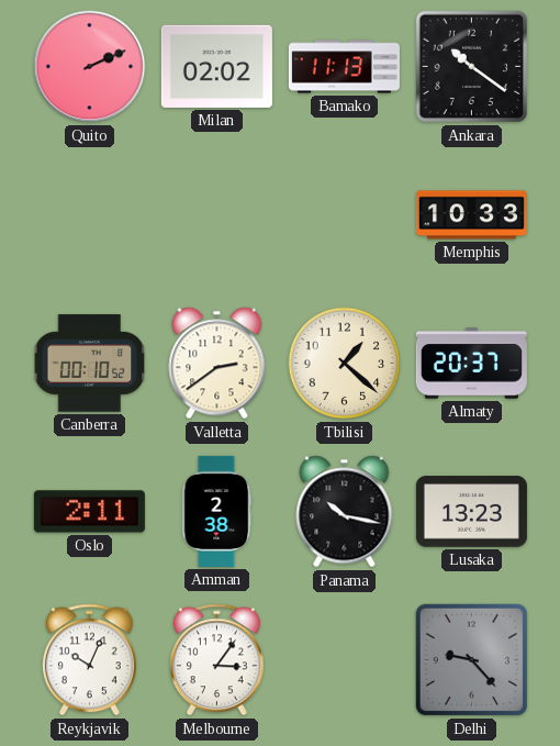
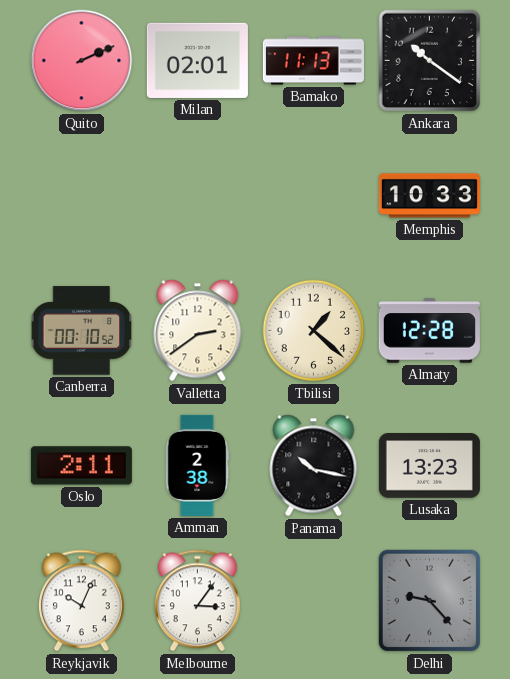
Milan: 02:02 -> 02:01 (197, 60)
Almaty: 20:37 -> 12:28 (429, 331)
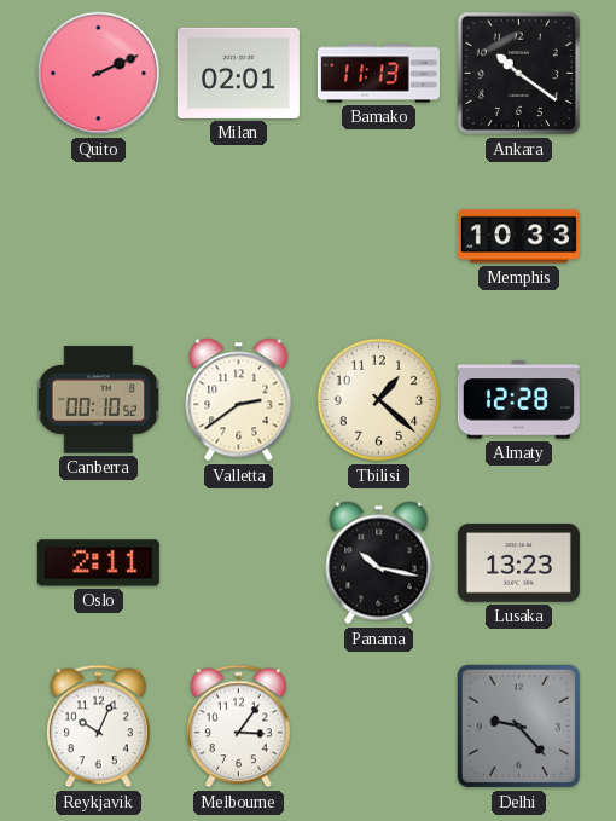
Amman: 2:38 -> none (198, 465)
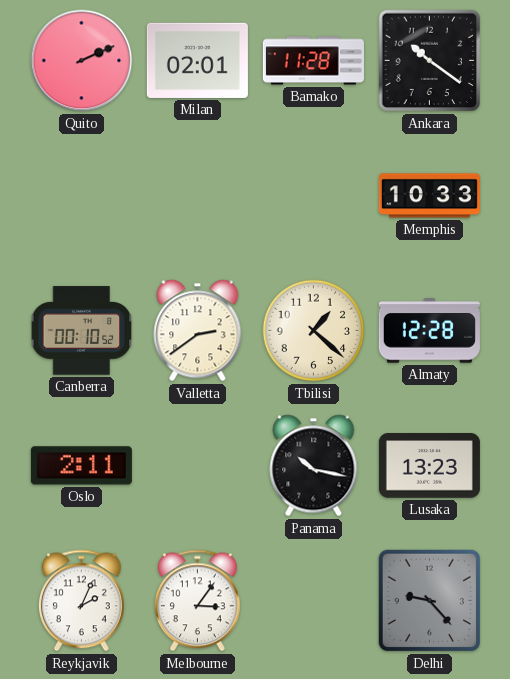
Bamako: 11:13 -> 11:28 (313, 61)
Reykjavik: 10:04 -> 2:04 (82, 601)
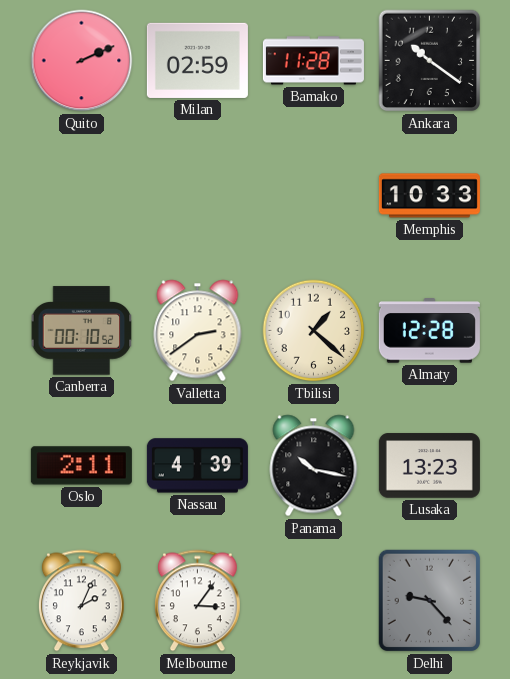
Milan: 02:01 -> 02:59 (197, 60)
Nassau: none -> 4:39 (197, 466)
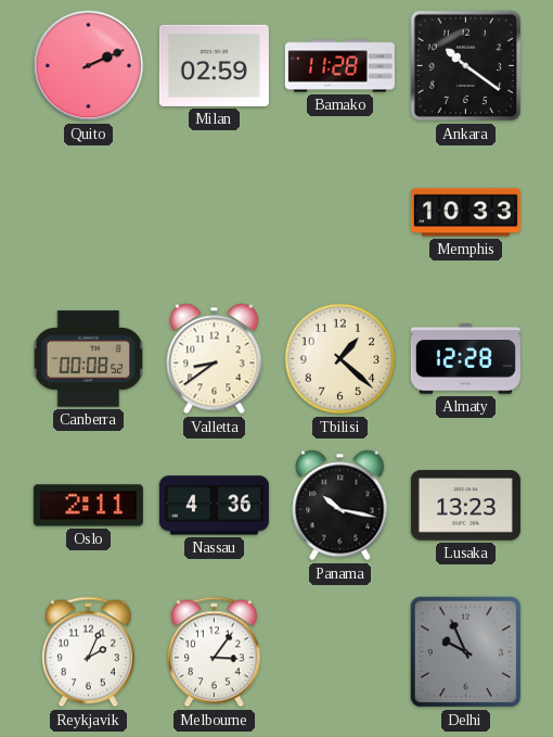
Canberra: 00:10 -> 00:08 (89, 359)
Valletta: 2:39 -> 8:39 (215, 359)
Nassau: 4:39 -> 4:36 (214, 506)
Delhi: 9:23 -> 9:56 (466, 652)
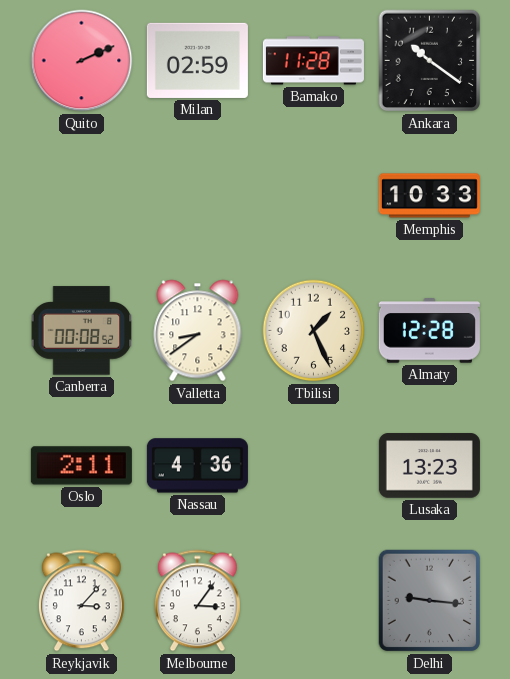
Tbilisi: 1:22 -> 1:26 (314, 331)
Panama: 10:17 -> none (340, 506)
Reykjavik: 2:04 -> 3:07 (82, 601)
Delhi: 9:56 -> 9:16 (430, 601)
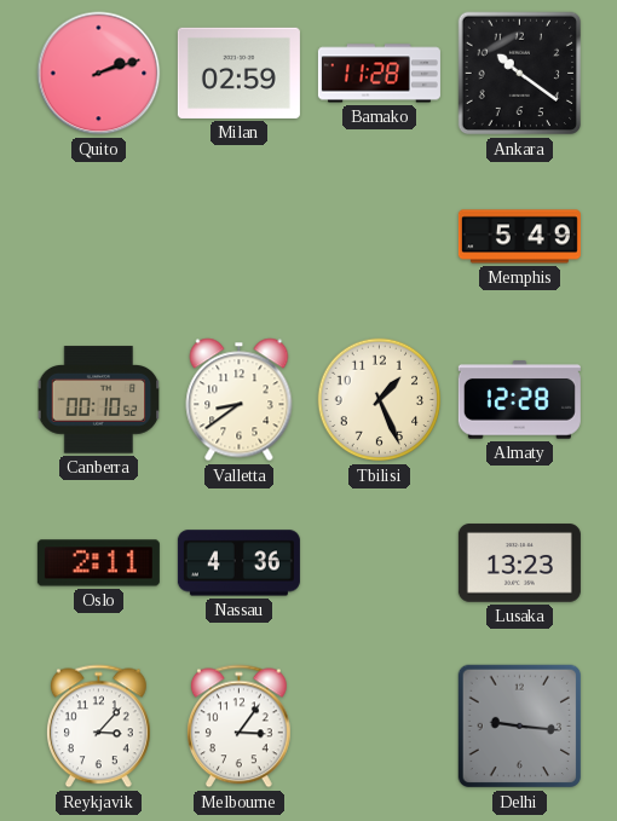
Quito: 2:11 -> 2:12 (99, 74)
Memphis: 10:33 -> 5:49 (519, 237)
Canberra: 00:08 -> 00:10 (99, 400)
